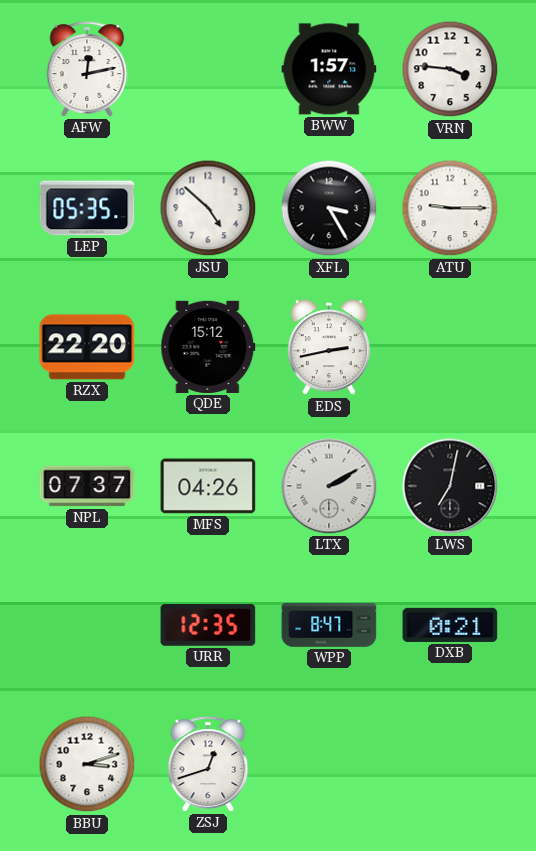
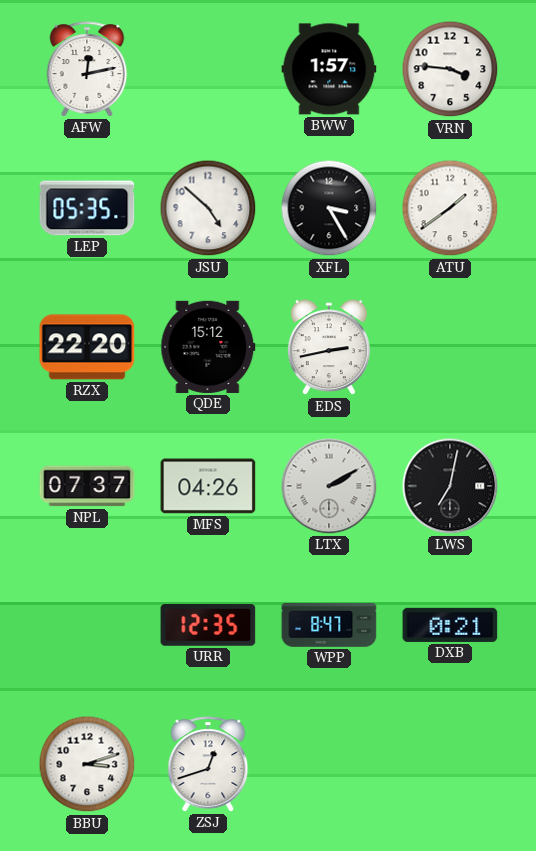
ATU: 9:15 -> 1:39 (450, 208)
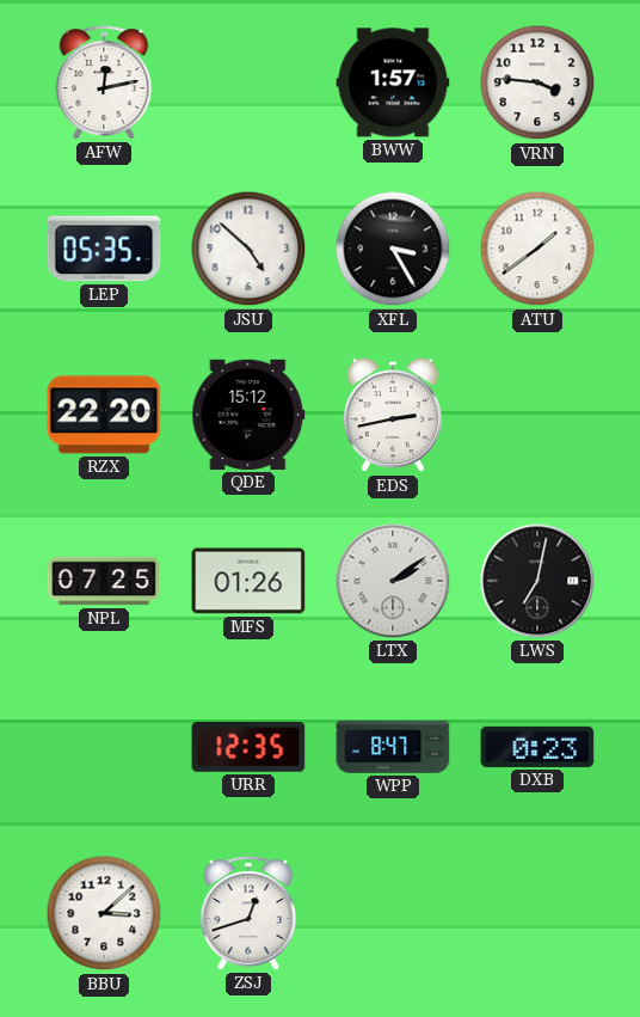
NPL: 07:37 -> 07:25 (104, 581)
MFS: 04:26 -> 01:26 (248, 581)
LTX: 2:10 -> 2:09 (393, 581)
DXB: 0:21 -> 0:23 (537, 747)
BBU: 3:12 -> 3:08 (104, 913)
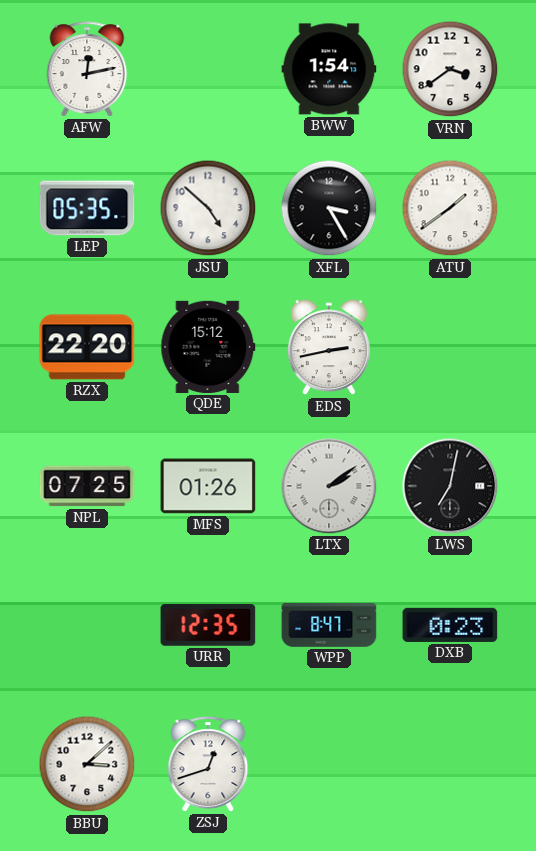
BWW: 1:57 -> 1:54 (329, 69)
VRN: 3:46 -> 3:39 (450, 69)
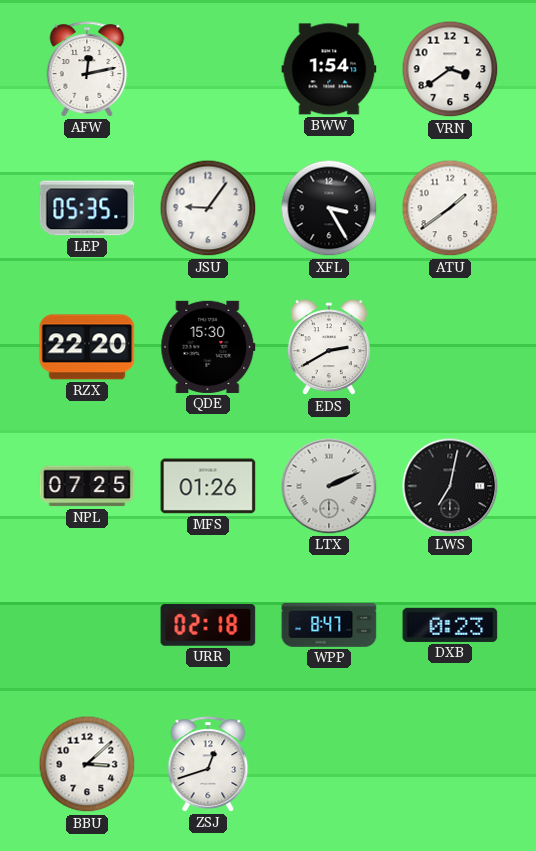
JSU: 4:52 -> 9:06 (208, 208)
QDE: 15:12 -> 15:30 (208, 347)
EDS: 2:43 -> 2:40 (329, 348)
LTX: 2:09 -> 2:11 (329, 486)
URR: 12:35 -> 02:18 (208, 626)
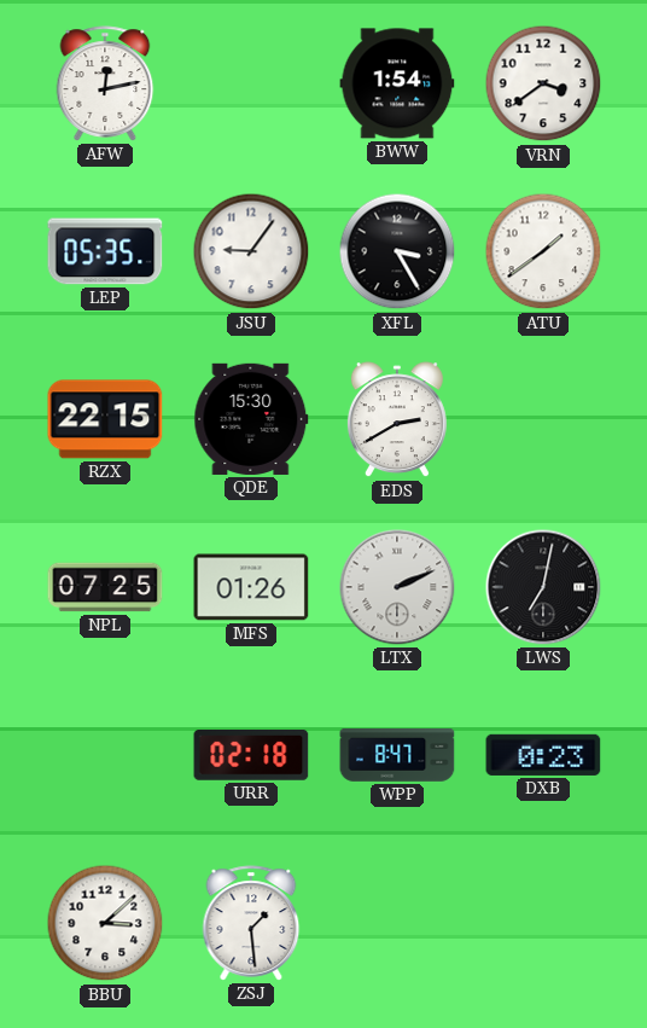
RZX: 22:20 -> 22:15 (105, 419)
ZSJ: 12:42 -> 1:29 (251, 923)
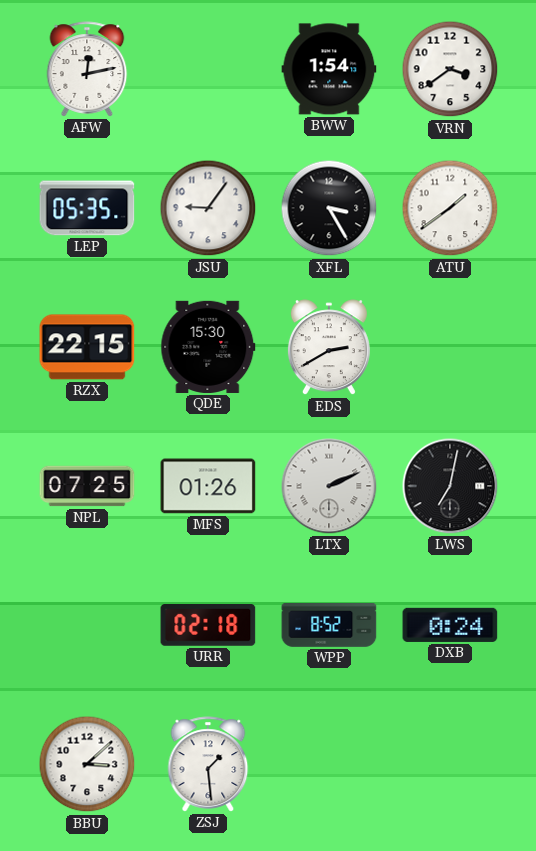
WPP: 8:47 -> 8:52 (329, 626)
DXB: 0:23 -> 0:24 (450, 625)
